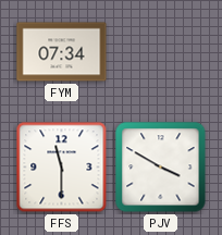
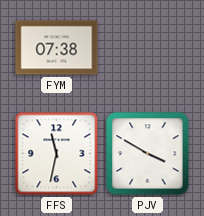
FYM: 07:34 -> 07:38 (57, 48)
FFS: 11:30 -> 11:32 (57, 154)
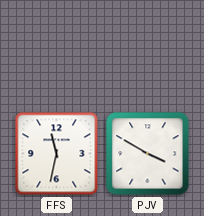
FYM: 07:38 -> none (57, 48)
